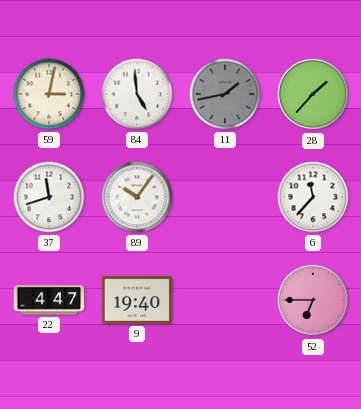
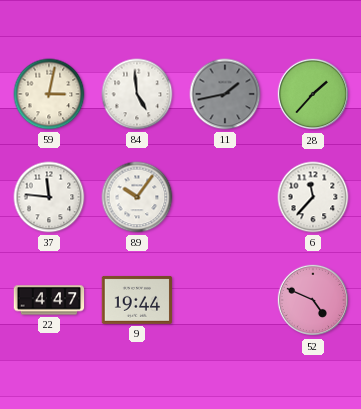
37: 11:42 -> 11:46 (49, 197)
9: 19:40 -> 19:44 (137, 300)
52: 6:45 -> 4:49 (313, 300)
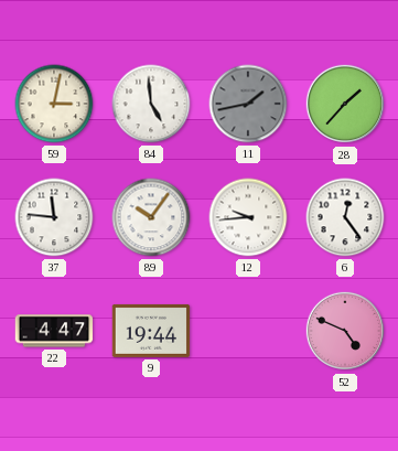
12: none -> 9:44 (248, 217)
6: 11:37 -> 12:24 (345, 217)
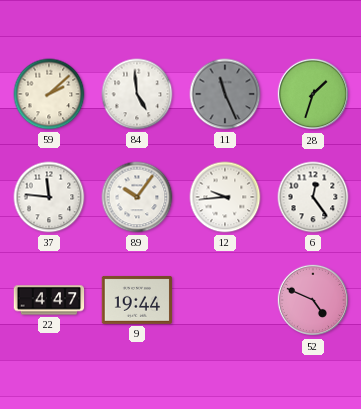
59: 3:02 -> 2:08 (49, 94)
11: 1:43 -> 11:26 (225, 94)
28: 1:37 -> 1:33 (313, 94)
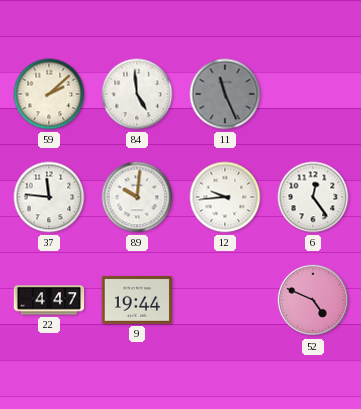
28: 1:33 -> none (313, 94)
89: 10:06 -> 10:01 (137, 197)
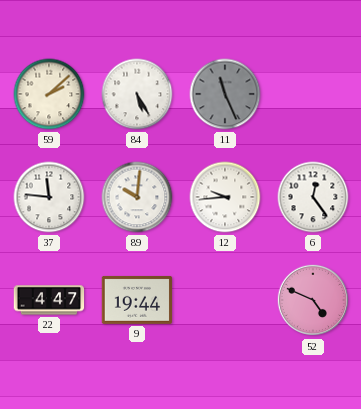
84: 4:59 -> 5:25 (137, 94)
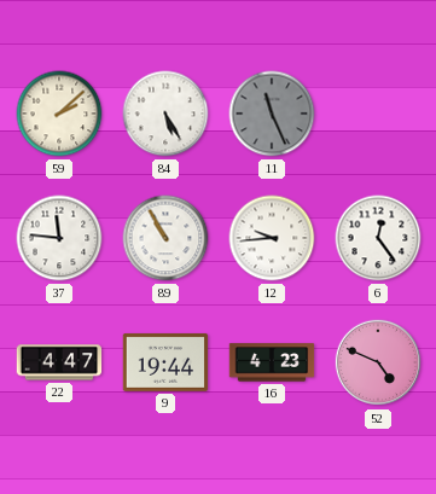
89: 10:01 -> 10:55 (165, 238)
16: none -> 4:23 (272, 362)
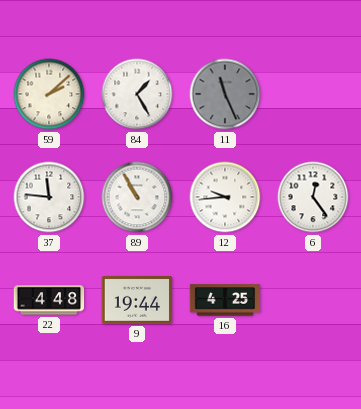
84: 5:25 -> 1:25 (137, 94)
22: 4:47 -> 4:48 (49, 300)
16: 4:23 -> 4:25 (225, 300)
52: 4:49 -> none (378, 362)
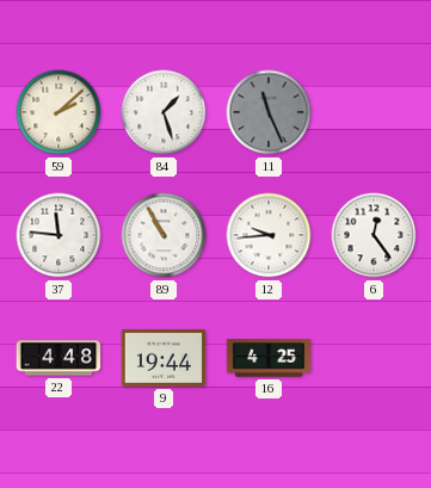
84: 1:25 -> 1:27 (164, 112)
